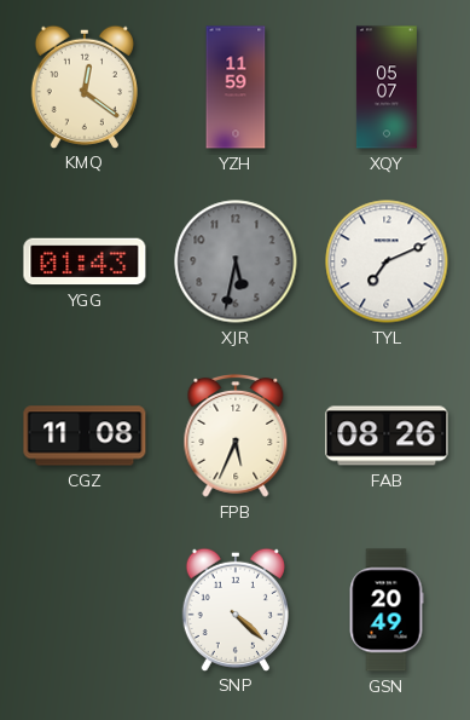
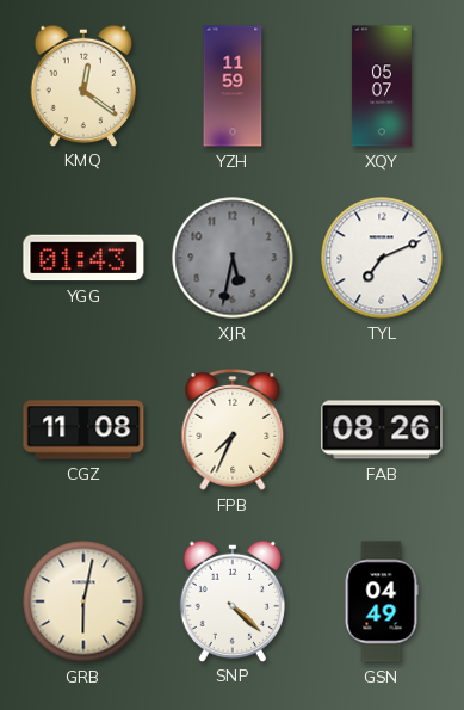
FPB: 5:34 -> 7:34 (233, 430)
GRB: none -> 6:02 (83, 601)
GSN: 20:49 -> 04:49 (382, 601)
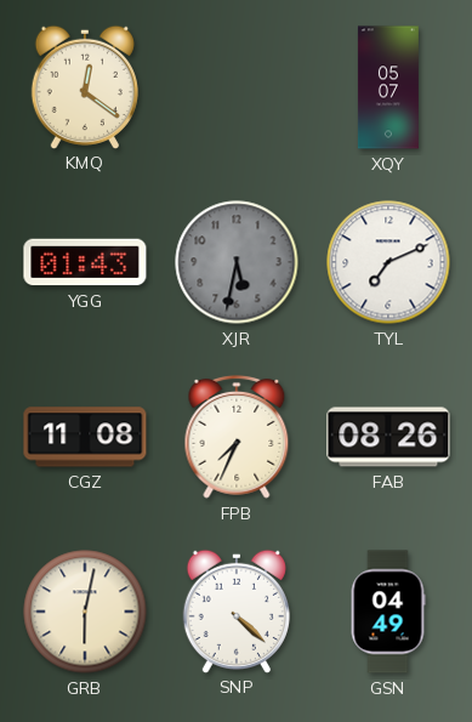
YZH: 11:59 -> none (233, 86)
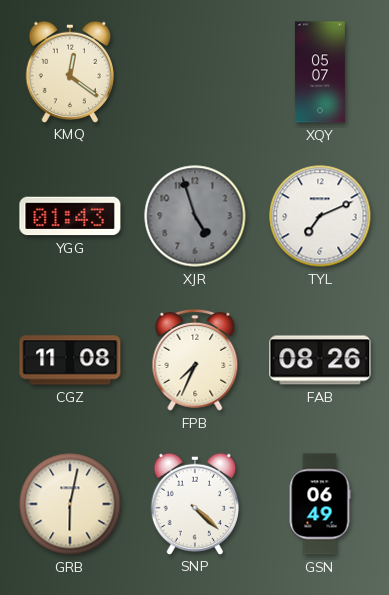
XJR: 5:32 -> 4:57 (195, 216)
GSN: 04:49 -> 06:49 (320, 504)
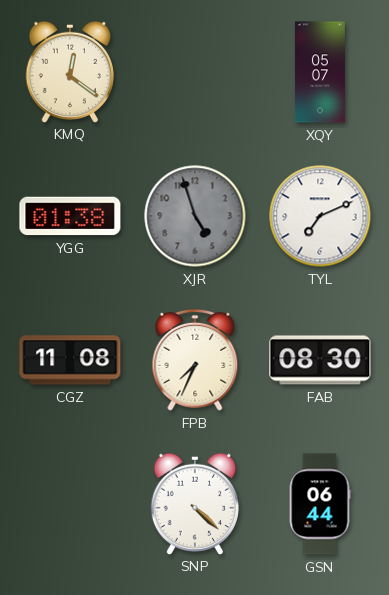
YGG: 01:43 -> 01:38 (70, 216)
FAB: 08:26 -> 08:30 (320, 360)
GRB: 6:02 -> none (70, 504)
GSN: 06:49 -> 06:44 (320, 504)
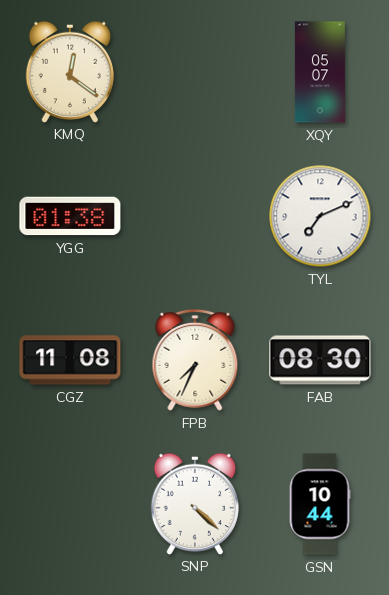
XJR: 4:57 -> none (195, 216)
GSN: 06:44 -> 10:44 (320, 504)
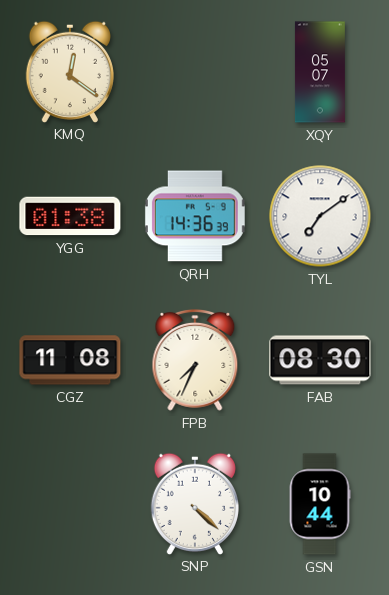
QRH: none -> 14:36 (195, 216)
TYL: 7:11 -> 7:09 (320, 216)
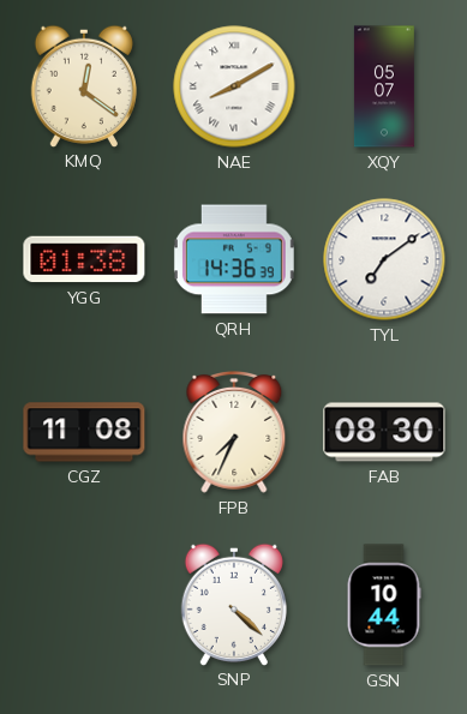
NAE: none -> 8:10 (234, 86)
